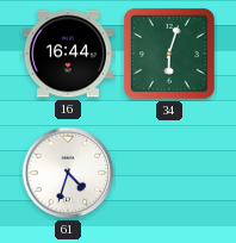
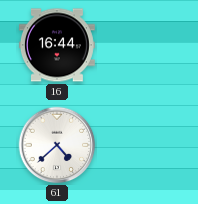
34: 6:03 -> none (169, 54)
61: 4:33 -> 4:38 (57, 145)
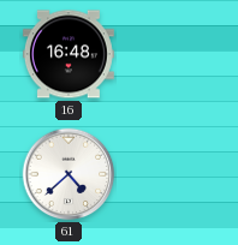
16: 16:44 -> 16:48 (69, 54)
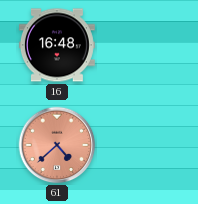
61 dial: white -> salmon (57, 145)
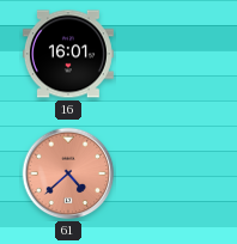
16: 16:48 -> 16:01 (68, 54)
